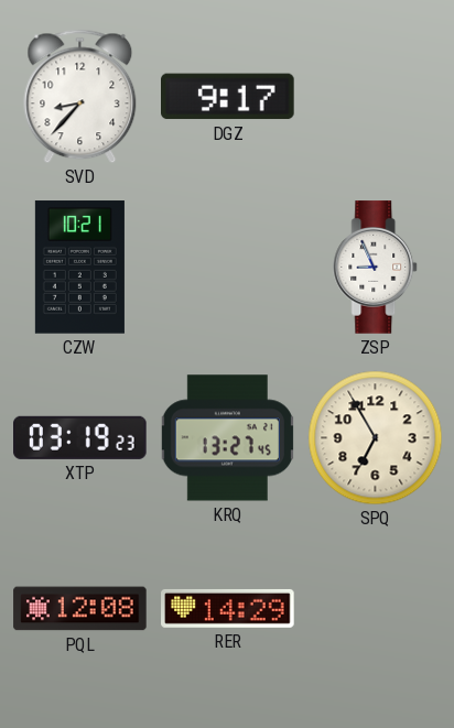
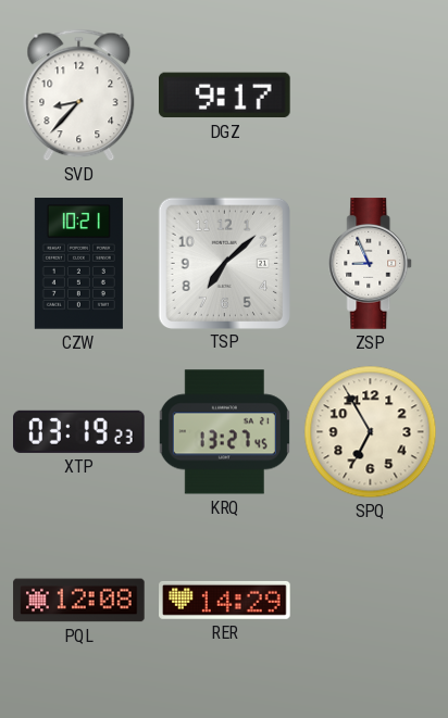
TSP: none -> 7:08 (224, 263)
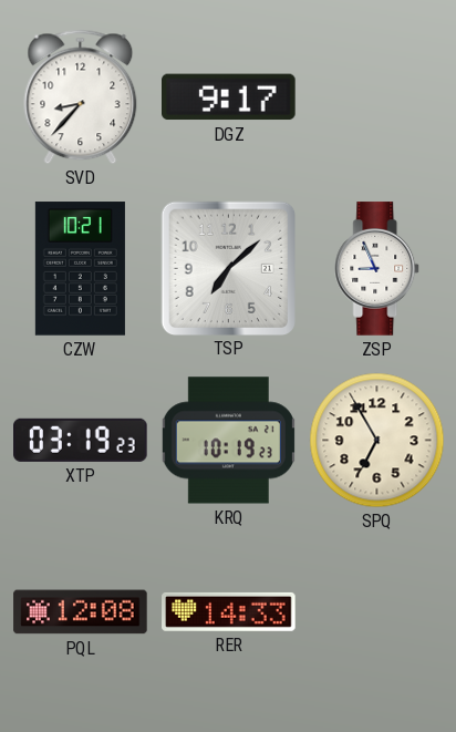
KRQ: 13:27 -> 10:19 (228, 441)
RER: 14:29 -> 14:33 (229, 611)
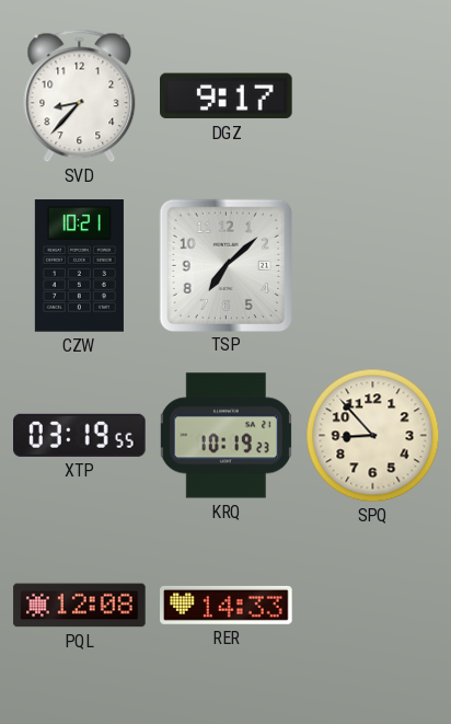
ZSP: 8:56 -> none (377, 269)
XTP: 03:19:23 -> 03:19:55 (80, 435)
SPQ: 6:55 -> 8:53 (373, 436)
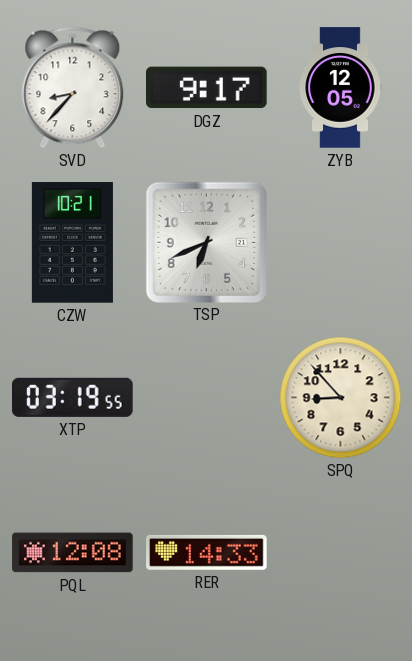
ZYB: none -> 12:05 (340, 88)
TSP: 7:08 -> 6:41 (206, 242)
KRQ: 10:19 -> none (225, 436)
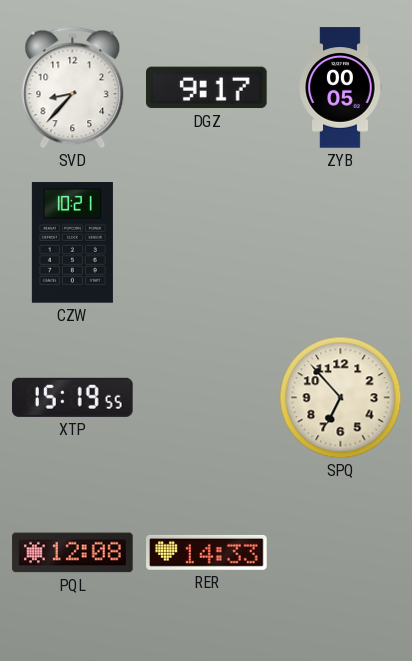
ZYB: 12:05 -> 00:05 (340, 88)
TSP: 6:41 -> none (206, 242)
XTP: 03:19 -> 15:19 (73, 397)
SPQ: 8:53 -> 6:53 (341, 398)
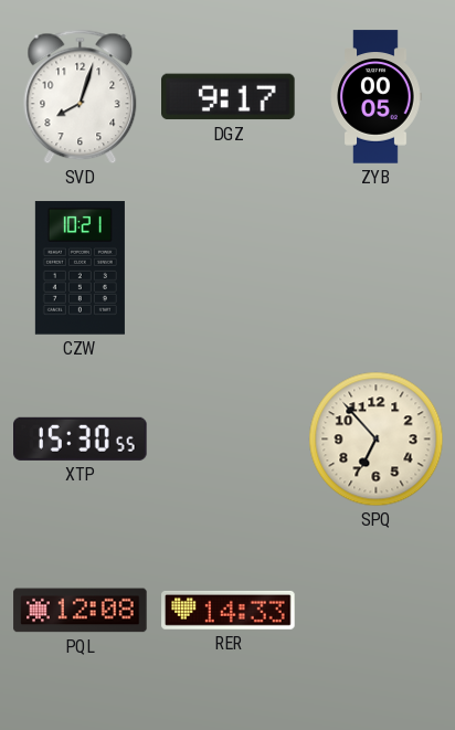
SVD: 8:37 -> 8:03 (81, 97)
XTP: 15:19 -> 15:30 (81, 438)
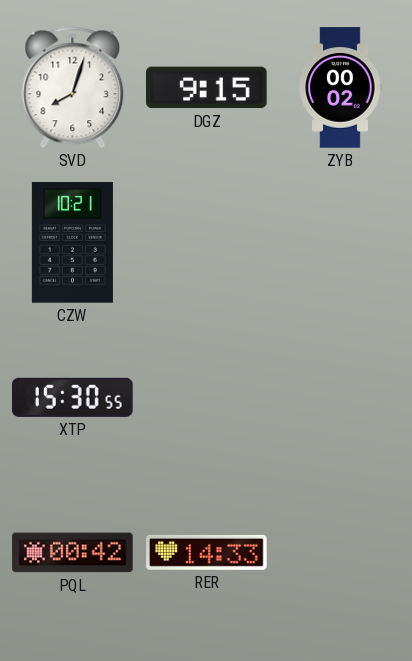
DGZ: 9:17 -> 9:15 (207, 88)
ZYB: 00:05 -> 00:02 (340, 88)
SPQ: 6:53 -> none (377, 440)
PQL: 12:08 -> 00:42 (73, 553)
